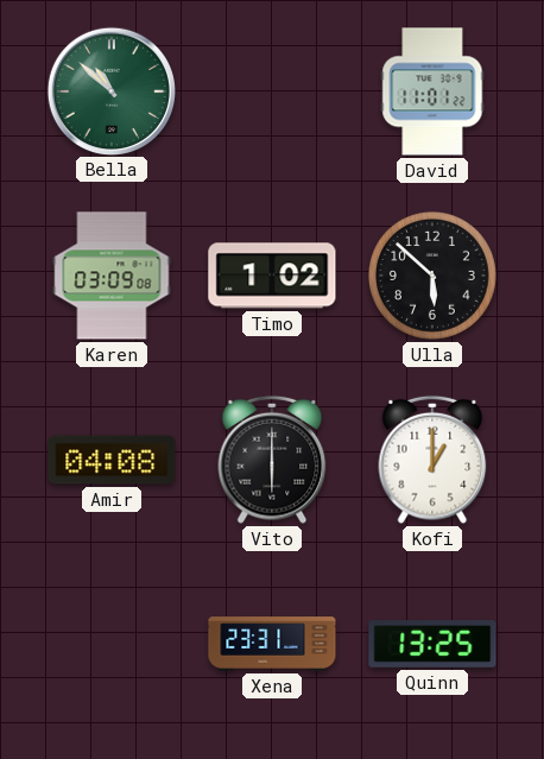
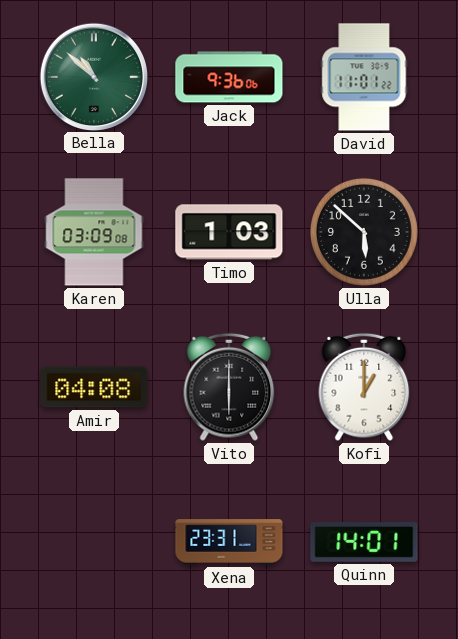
Jack: none -> 9:36 (229, 77)
Timo: 1:02 -> 1:03 (229, 232)
Quinn: 13:25 -> 14:01 (364, 543)
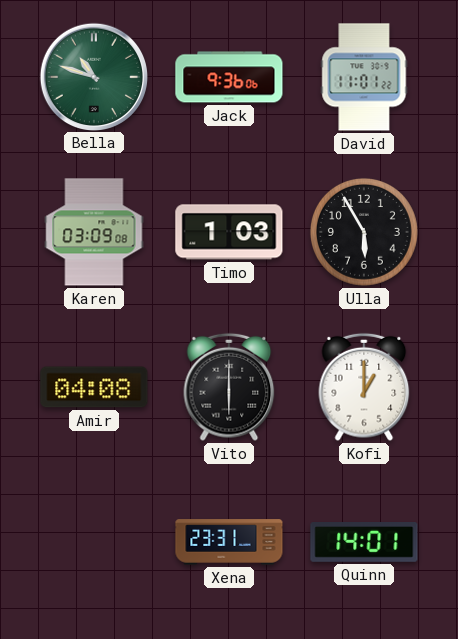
Bella: 10:52 -> 10:48 (93, 76)
Ulla: 5:52 -> 5:55 (364, 232)
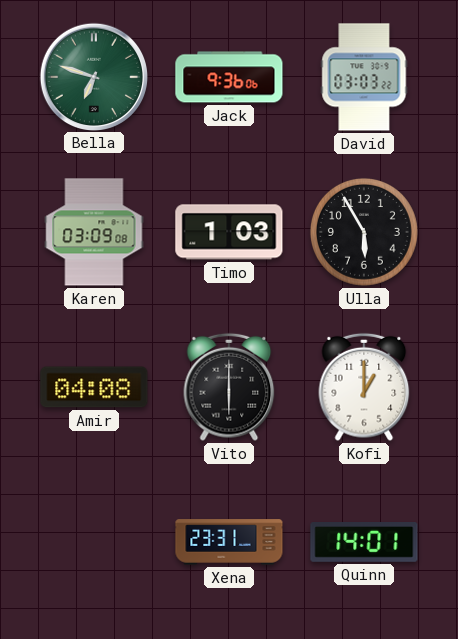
Bella: 10:48 -> 6:48 (93, 76)
David: 11:01 -> 03:03 (364, 77)
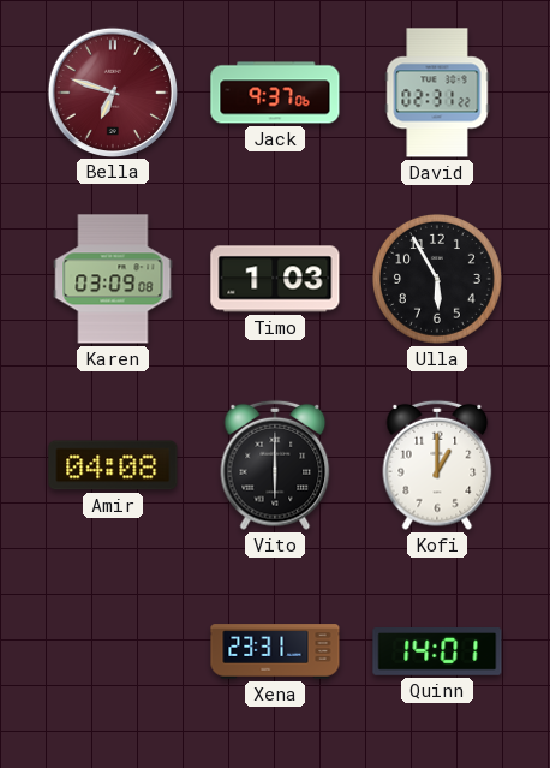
Bella dial: green -> burgundy (112, 91)
Jack: 9:36 -> 9:37 (275, 93)
David: 03:03 -> 02:31 (437, 93)
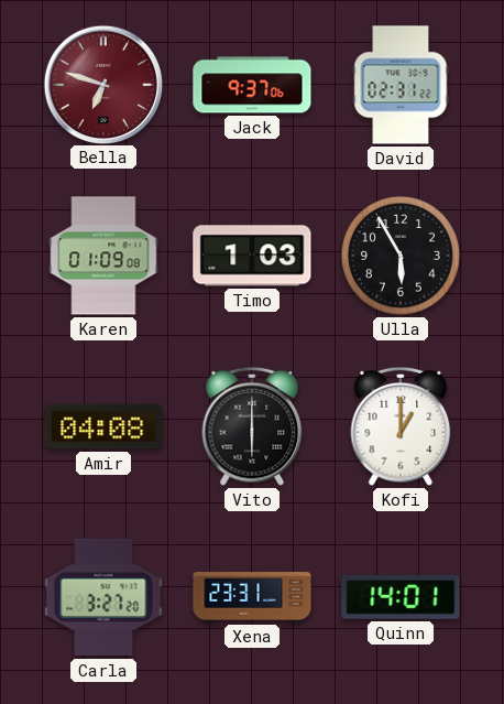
Karen: 03:09 -> 01:09 (103, 256)
Carla: none -> 3:27 (103, 597)
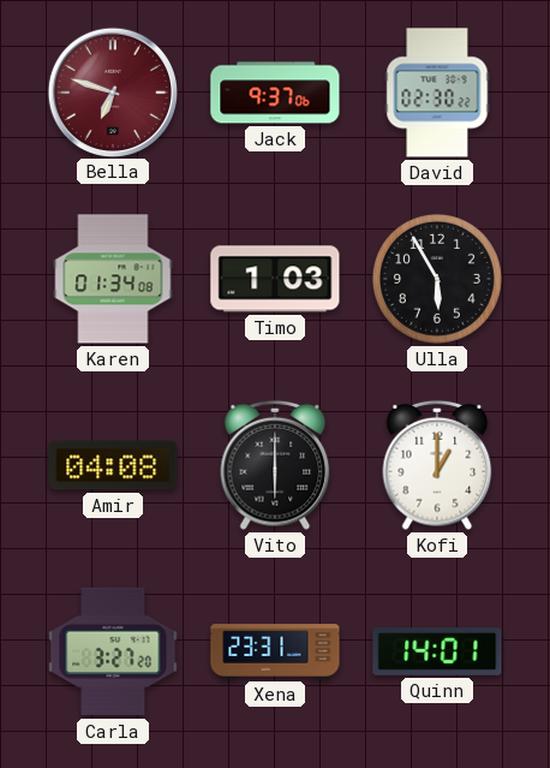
David: 02:31 -> 02:30 (437, 93)
Karen: 01:09 -> 01:34 (113, 279)
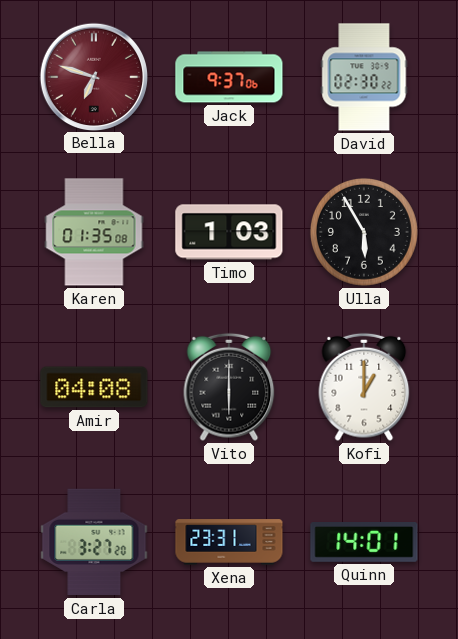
Karen: 01:34 -> 01:35 (94, 232)
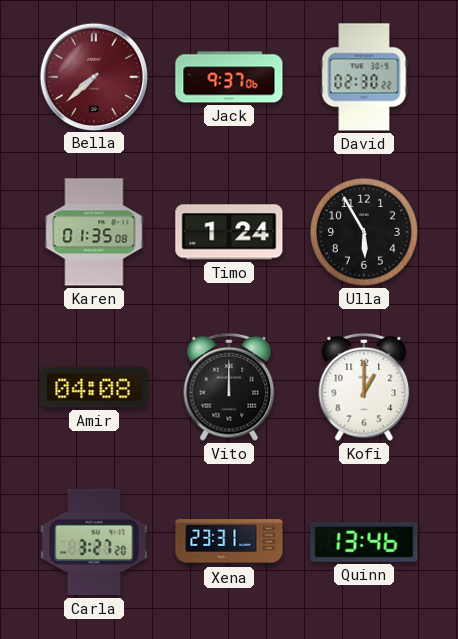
Bella: 6:48 -> 7:38 (93, 76)
Timo: 1:03 -> 1:24 (229, 232)
Vito: 6:00 -> 12:00 (229, 387)
Quinn: 14:01 -> 13:46 (364, 543)
